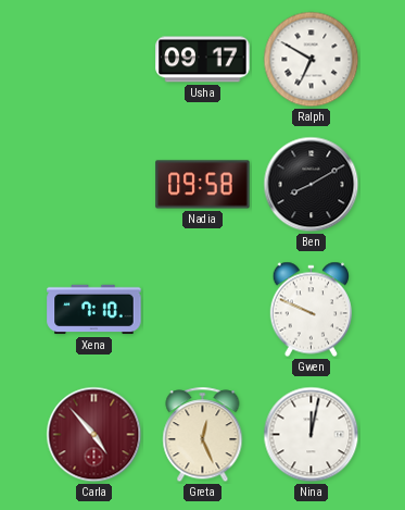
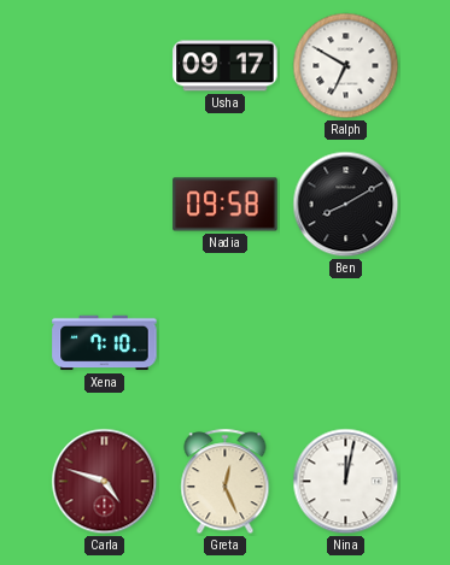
Gwen: 9:49 -> none (311, 310)
Carla: 4:53 -> 4:48 (105, 482)
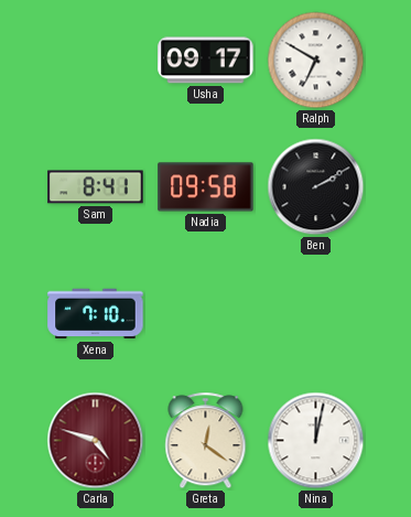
Sam: none -> 8:41 (96, 187)
Ben: 8:10 -> 2:10 (316, 187)
Greta: 12:26 -> 12:21 (206, 441)
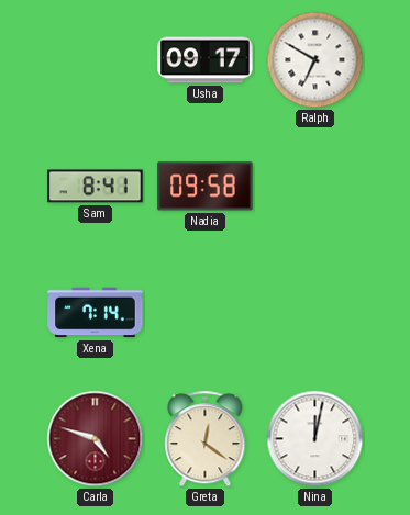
Ben: 2:10 -> none (316, 187)
Xena: 7:10 -> 7:14 (96, 313)
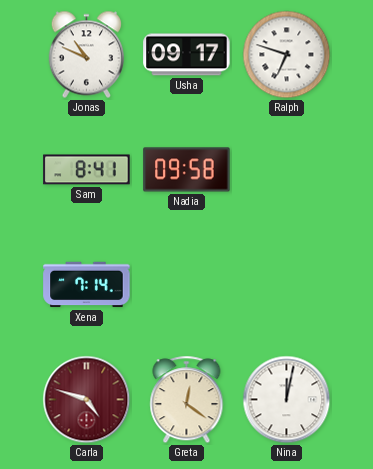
Jonas: none -> 10:49 (86, 55)
Ralph: 6:50 -> 6:48 (287, 55)
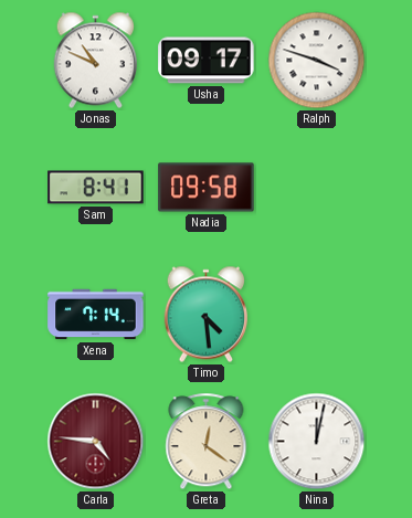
Ralph: 6:48 -> 3:48 (317, 61)
Timo: none -> 4:29 (205, 315)
Carla: 4:48 -> 4:46 (96, 442)
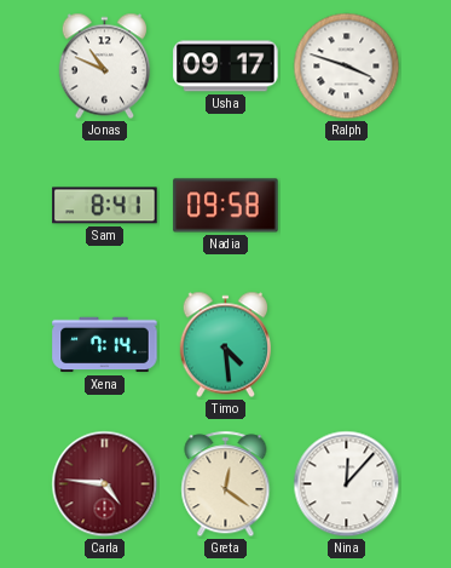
Nina: 12:02 -> 12:07 (347, 484)
